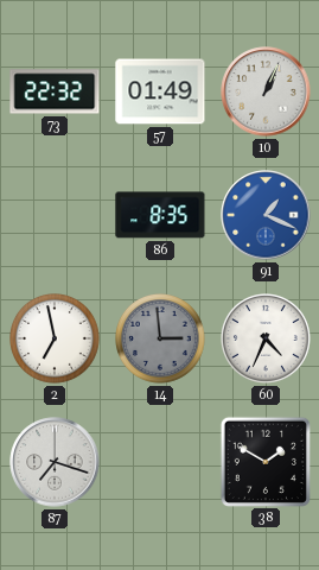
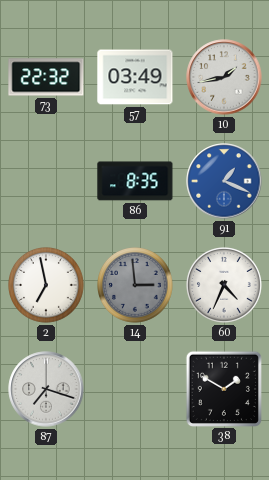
57: 01:49 -> 03:49 (135, 77)
10: 1:04 -> 1:43 (224, 77)
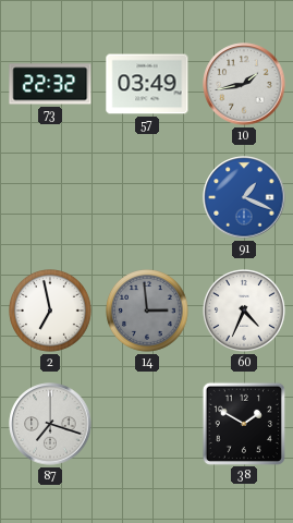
86: 8:35 -> none (135, 181)
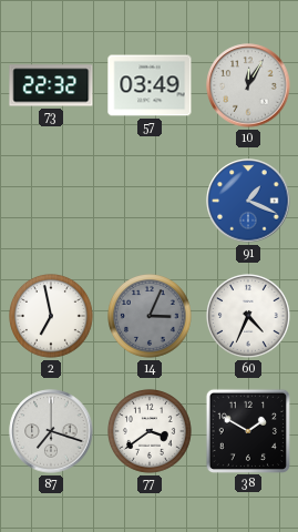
10: 1:43 -> 12:05 (248, 85)
14: 2:59 -> 3:04 (151, 317)
77: none -> 3:39 (151, 432)
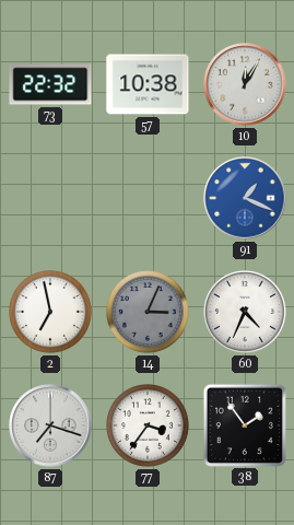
57: 03:49 -> 10:38 (148, 84)
77: 3:39 -> 3:36 (149, 427)
38: 1:50 -> 1:54 (244, 424)
